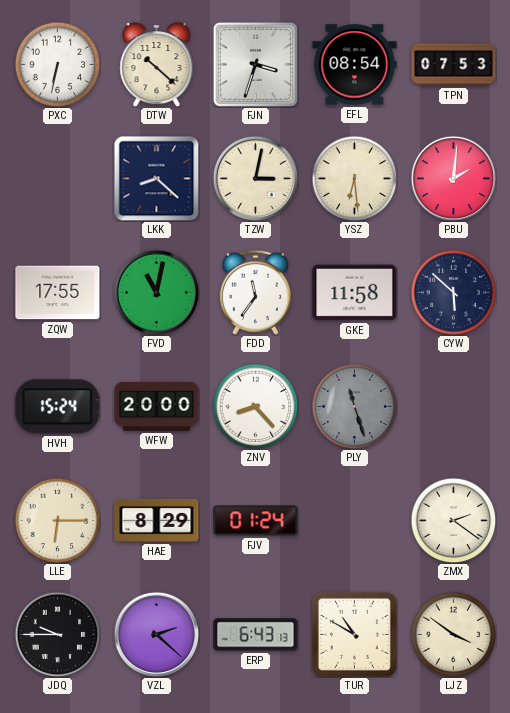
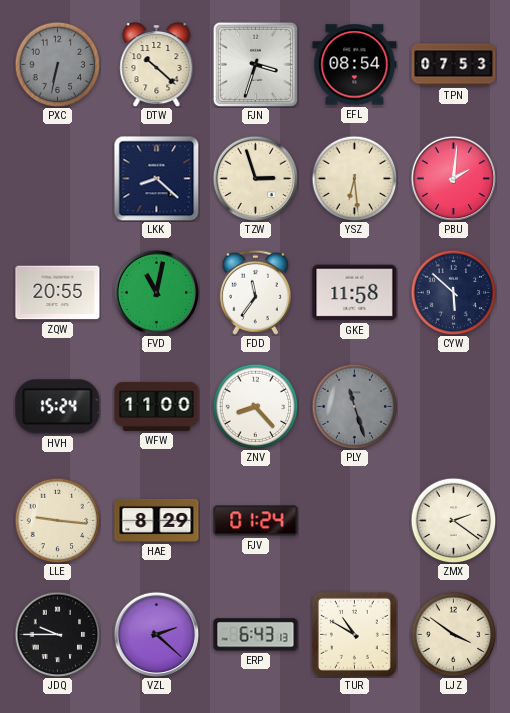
PXC dial: white -> grey (57, 64)
TZW: 3:02 -> 2:57 (255, 178)
ZQW: 17:55 -> 20:55 (58, 293)
WFW: 20:00 -> 11:00 (157, 406)
LLE: 6:15 -> 9:16 (57, 520)
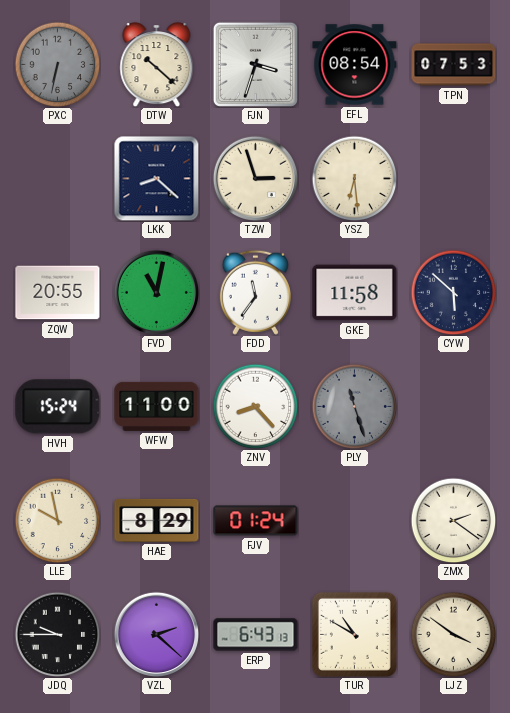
PBU: 2:01 -> none (453, 178)
LLE: 9:16 -> 9:58 (57, 520)
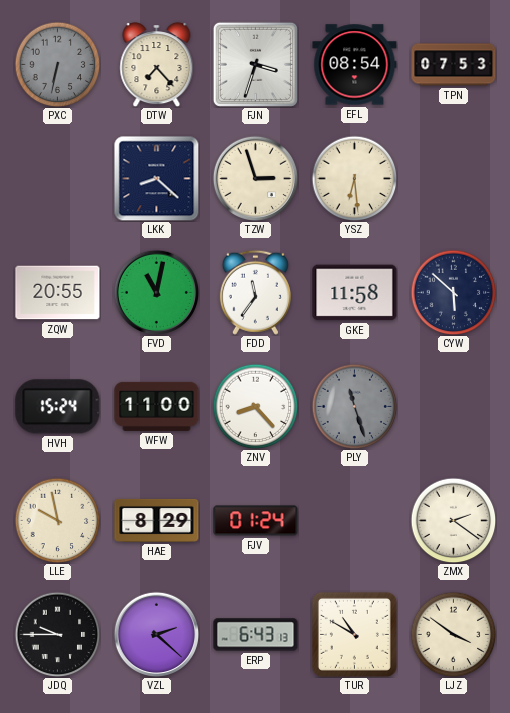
DTW: 10:22 -> 7:23 (157, 65)
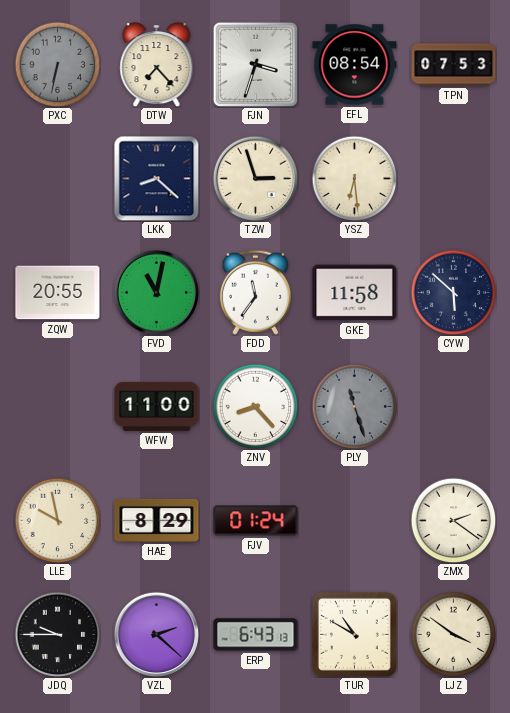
HVH: 15:24 -> none (58, 407)
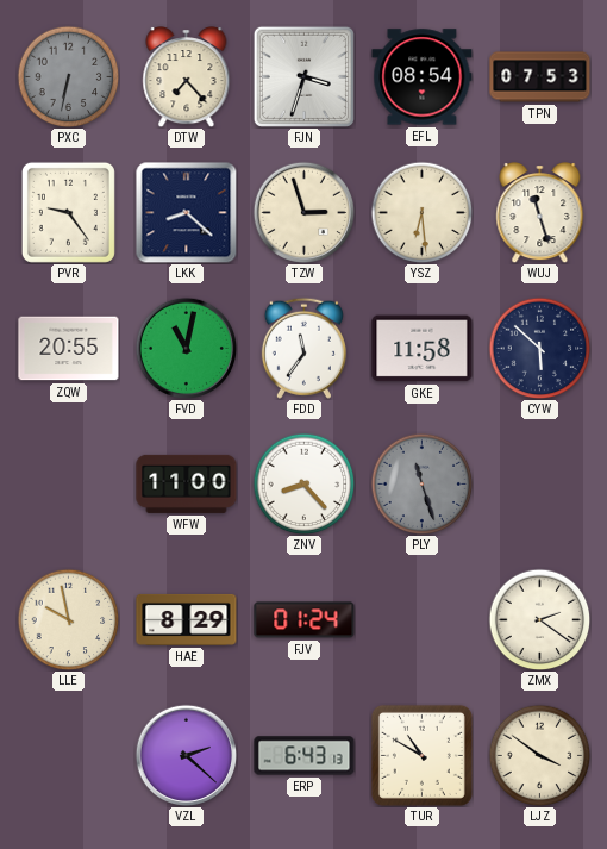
PVR: none -> 9:24 (68, 212)
WUJ: none -> 11:27 (540, 213)
JDQ: 9:45 -> none (57, 634)
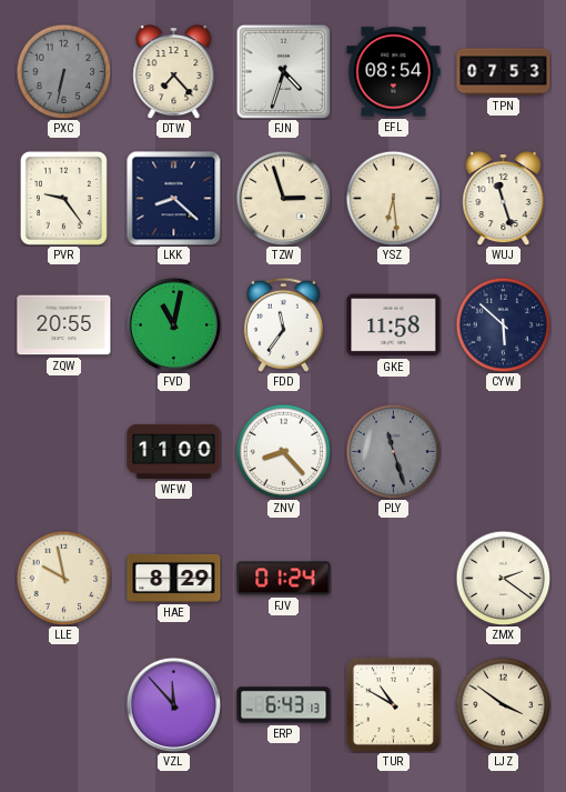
FJN: 3:33 -> 4:33 (283, 71)
VZL: 2:22 -> 11:53 (173, 704)
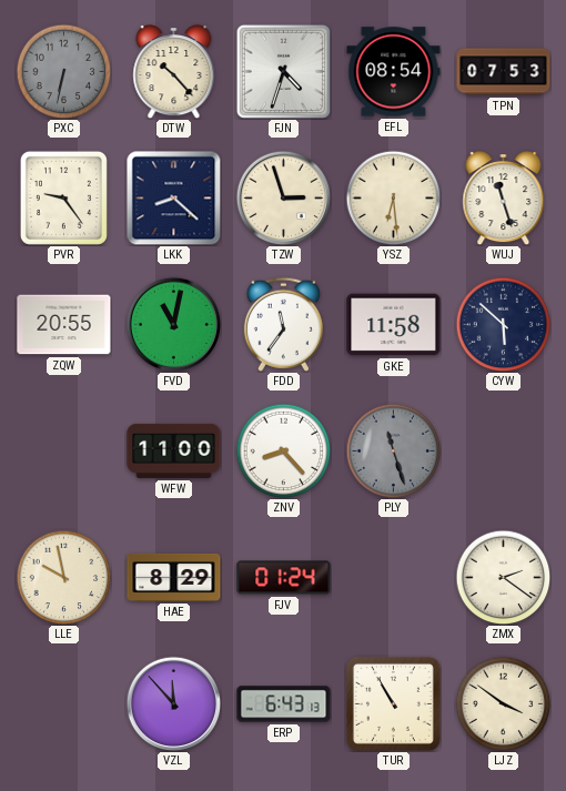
DTW: 7:23 -> 10:23 (174, 72)
TUR: 10:50 -> 10:55 (393, 703)
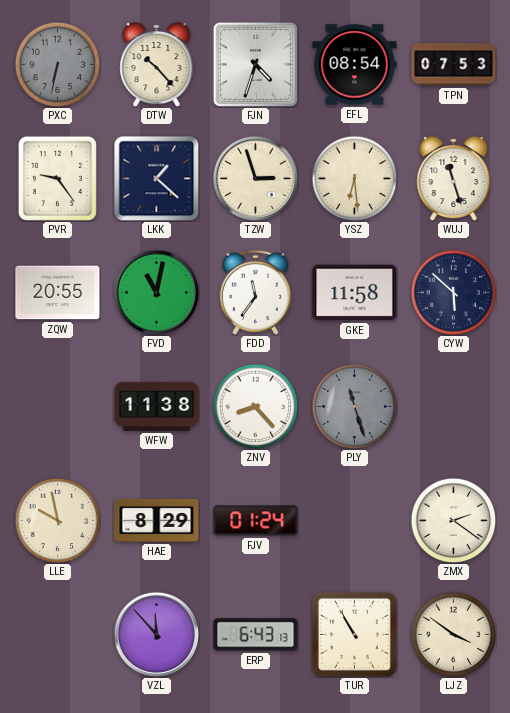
LKK: 8:22 -> 1:22 (156, 178)
WFW: 11:00 -> 11:38 (157, 406)
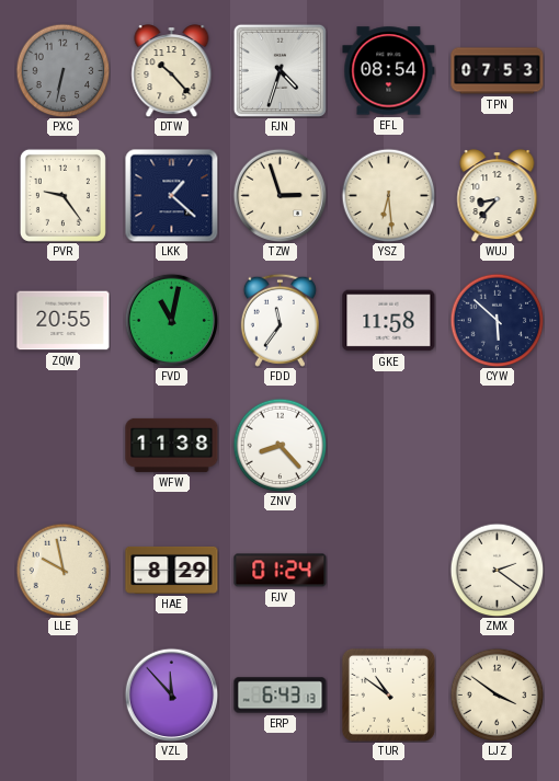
WUJ: 11:27 -> 8:37 (498, 196)
PLY: 11:27 -> none (354, 406)
TUR: 10:55 -> 10:51 (388, 694)
